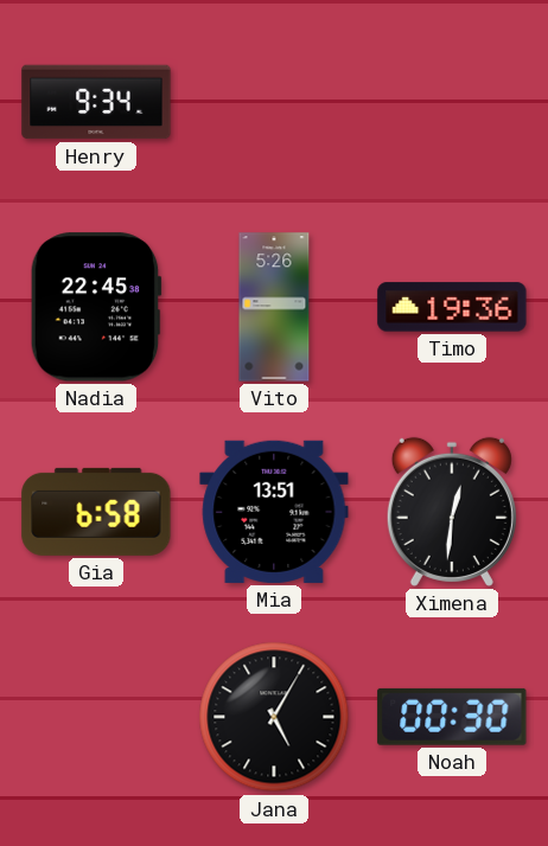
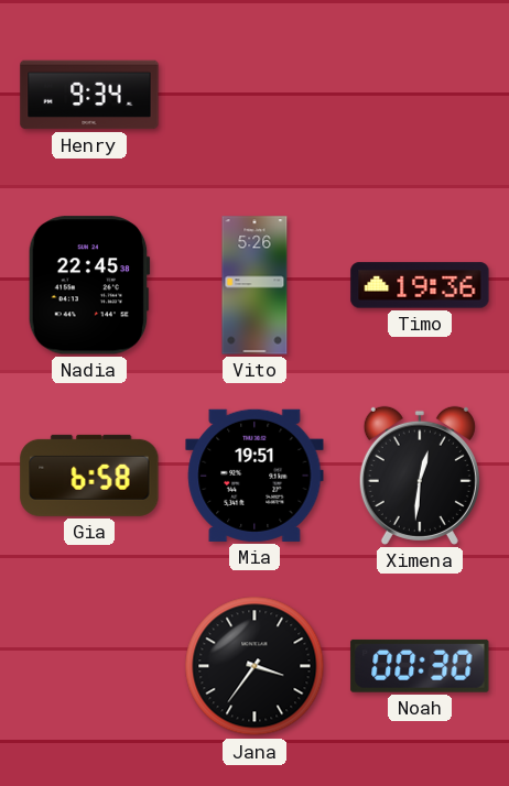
Mia: 13:51 -> 19:51 (254, 476)
Jana: 5:05 -> 3:36 (254, 666)
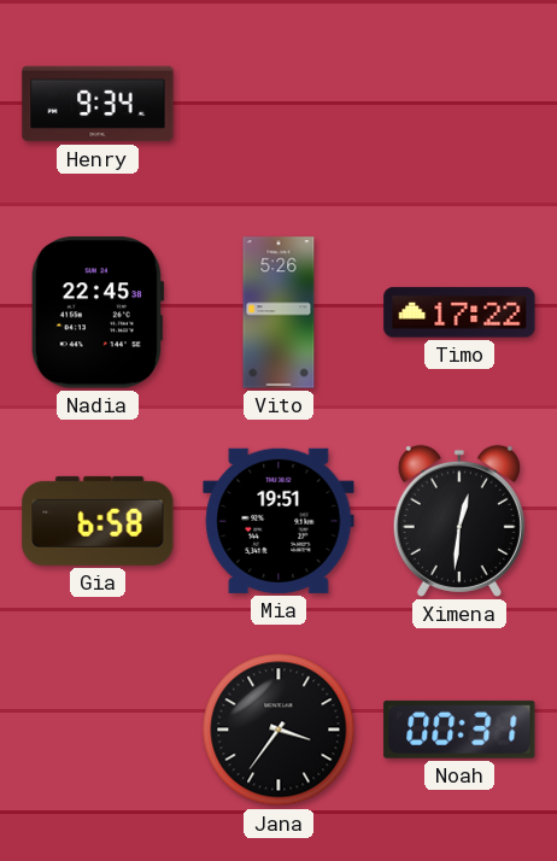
Timo: 19:36 -> 17:22 (459, 312)
Noah: 00:30 -> 00:31 (459, 730)
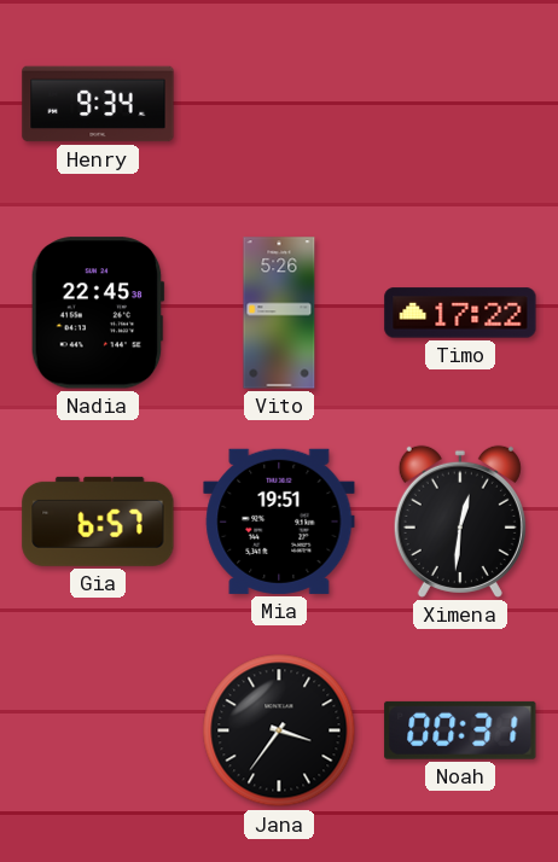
Gia: 6:58 -> 6:57 (98, 522)
